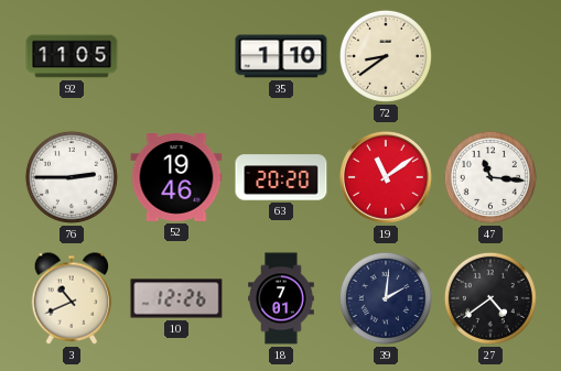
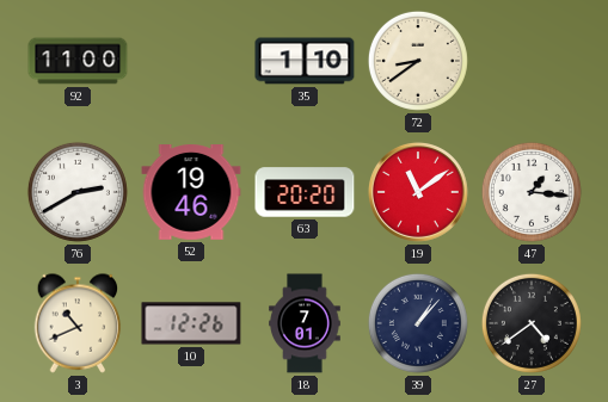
92: 11:05 -> 11:00 (78, 61)
76: 2:45 -> 2:40 (78, 192)
47: 11:16 -> 1:16 (532, 192)
39: 2:01 -> 1:07 (418, 323)
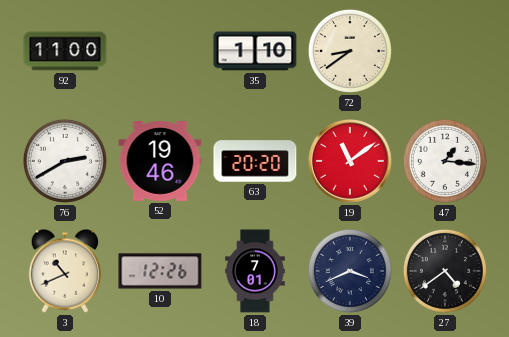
39: 1:07 -> 3:41 (350, 271)
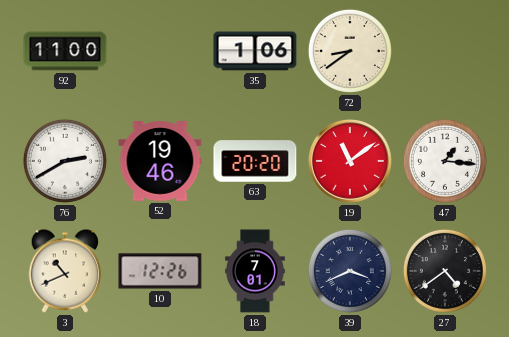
35: 1:10 -> 1:06 (255, 51)
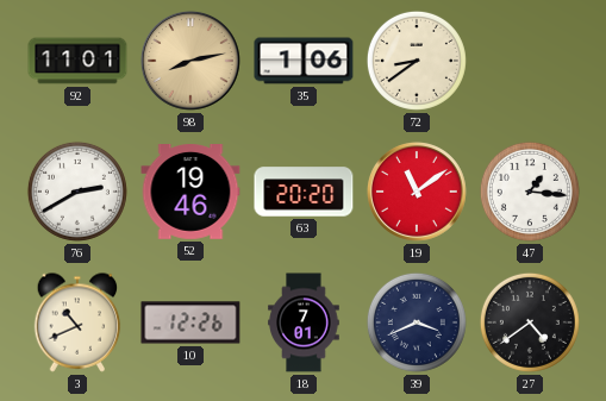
92: 11:00 -> 11:01 (77, 61)
98: none -> 8:13 (190, 61)
